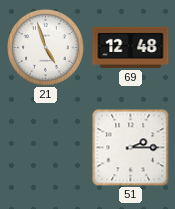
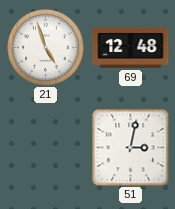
51: 2:15 -> 3:02 (130, 148)
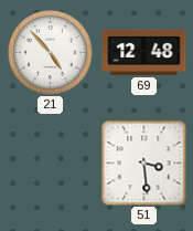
21: 4:57 -> 4:53 (51, 53)
51: 3:02 -> 3:29 (143, 164)
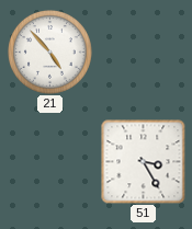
69: 12:48 -> none (144, 52)
51: 3:29 -> 3:25 (143, 162)
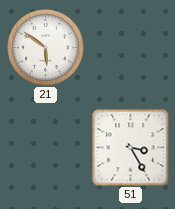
21: 4:53 -> 5:51 (46, 48)
